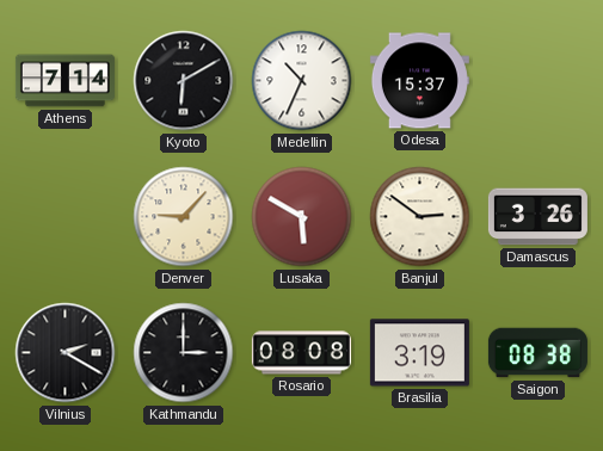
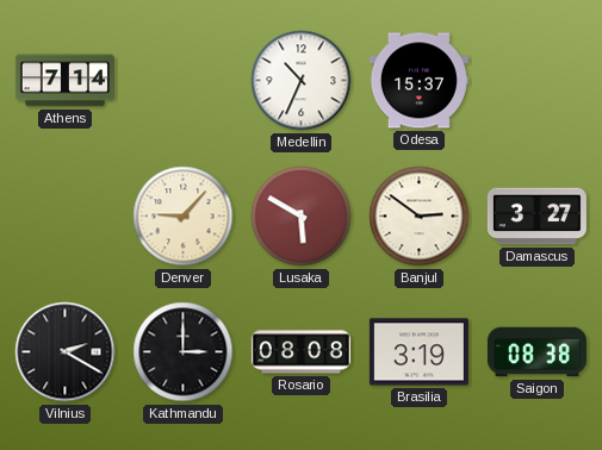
Kyoto: 6:10 -> none (184, 81)
Damascus: 3:26 -> 3:27 (536, 217)
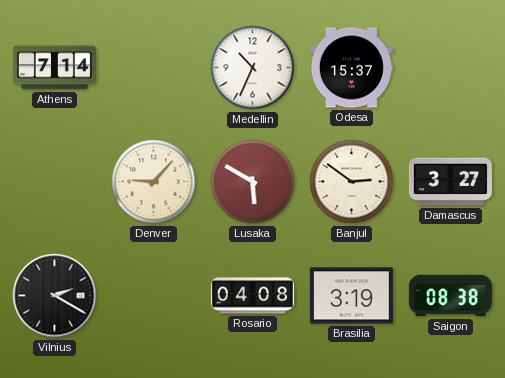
Kathmandu: 3:00 -> none (184, 352)
Rosario: 08:08 -> 04:08 (252, 296)
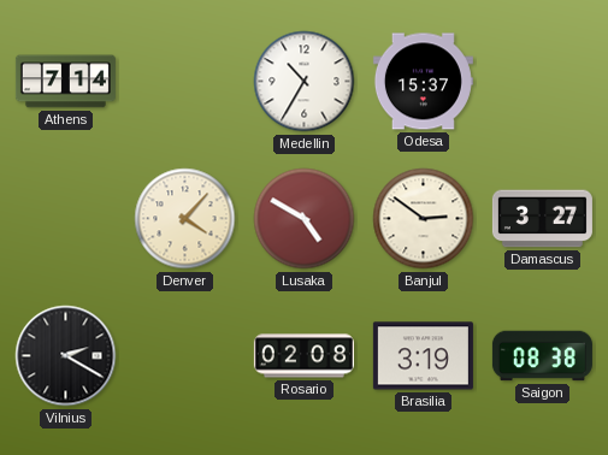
Medellin: 10:34 -> 10:35 (305, 82)
Denver: 9:07 -> 4:07 (185, 219)
Lusaka: 5:50 -> 4:50 (305, 219)
Rosario: 04:08 -> 02:08 (303, 356)
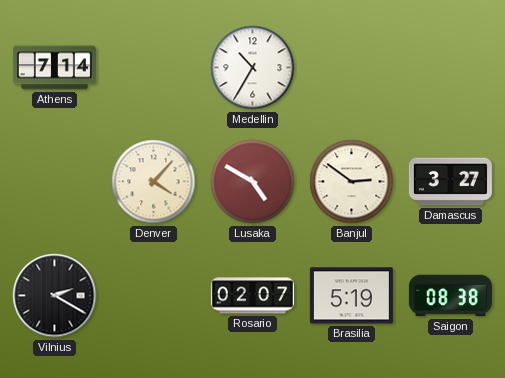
Odesa: 15:37 -> none (423, 82)
Rosario: 02:08 -> 02:07 (252, 296)
Brasilia: 3:19 -> 5:19 (351, 296)
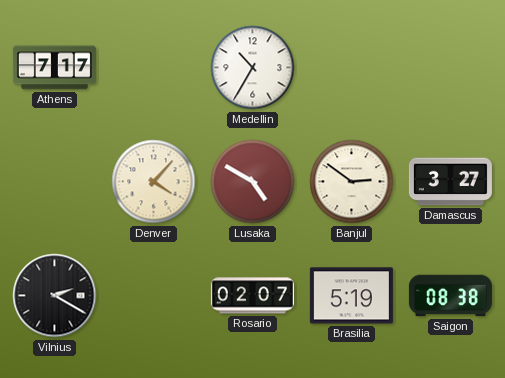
Athens: 7:14 -> 7:17 (54, 68)
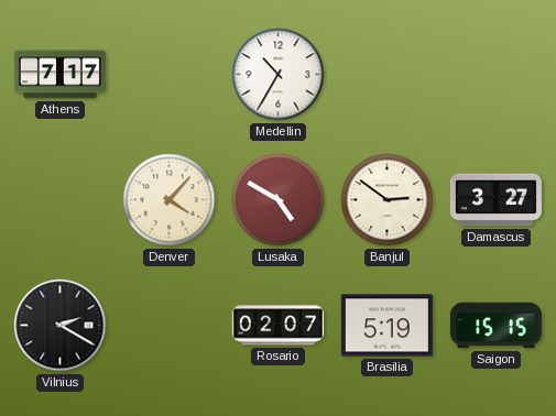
Saigon: 08:38 -> 15:15 (495, 326)
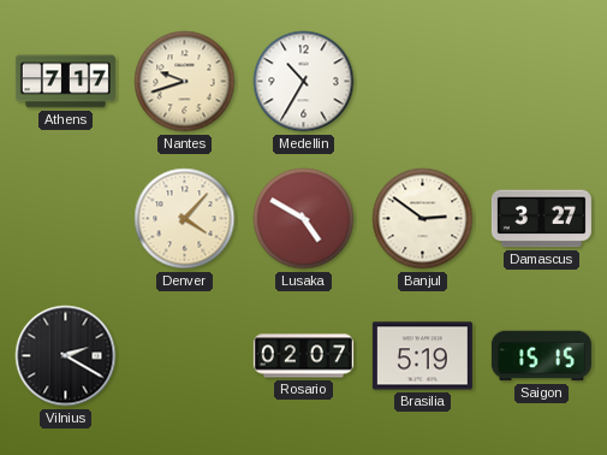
Nantes: none -> 9:42 (185, 82)
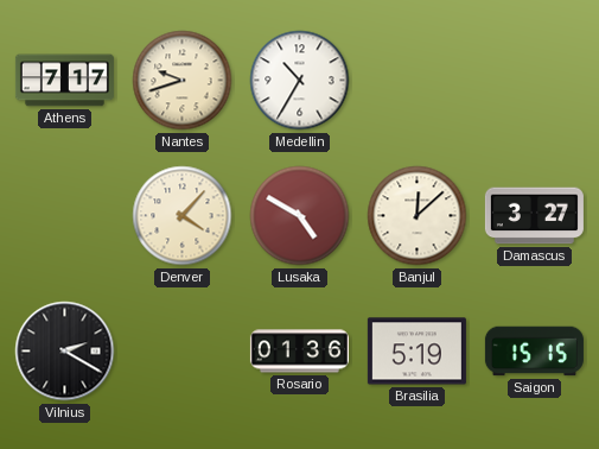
Banjul: 2:51 -> 12:08 (418, 216)
Rosario: 02:07 -> 01:36 (299, 352)
